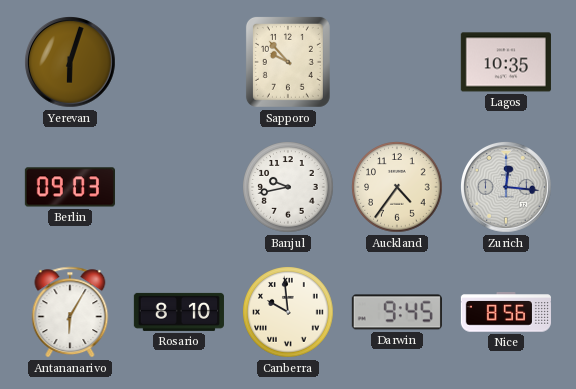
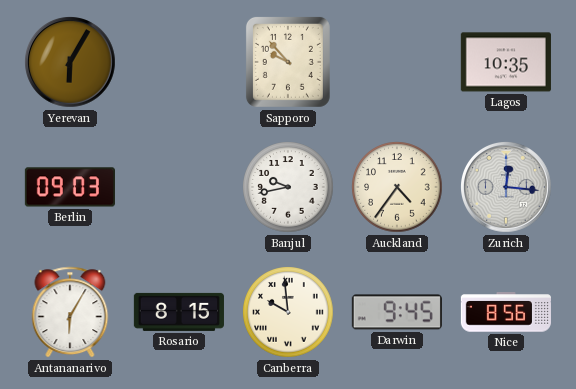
Yerevan: 6:03 -> 6:05 (71, 63)
Rosario: 8:10 -> 8:15 (179, 312)
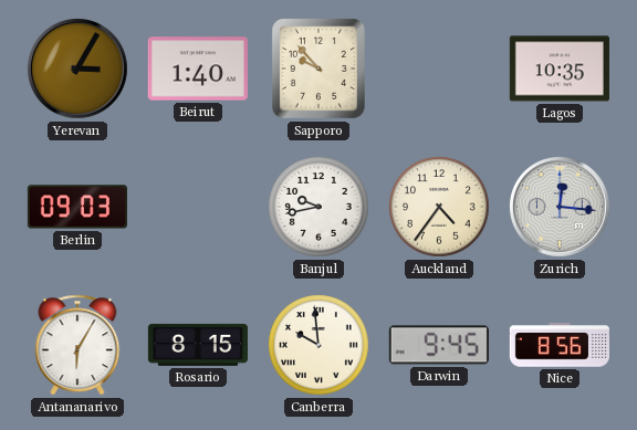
Yerevan: 6:05 -> 3:05 (79, 70)
Beirut: none -> 1:40 (198, 69)
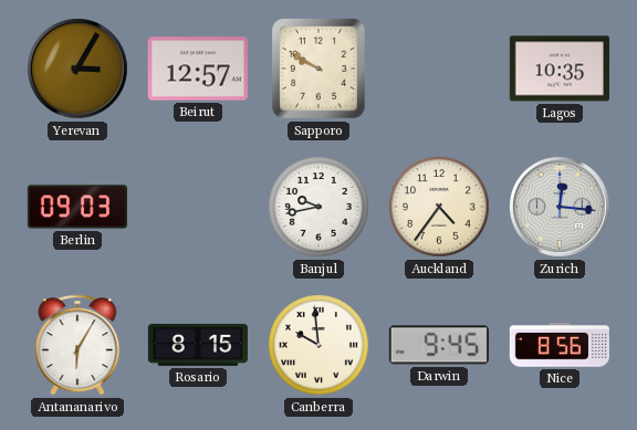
Beirut: 1:40 -> 12:57 (198, 69)
Sapporo: 9:53 -> 9:50 (318, 69)
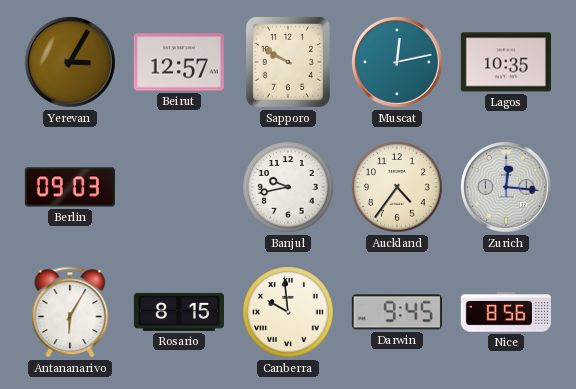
Muscat: none -> 12:13 (398, 63)
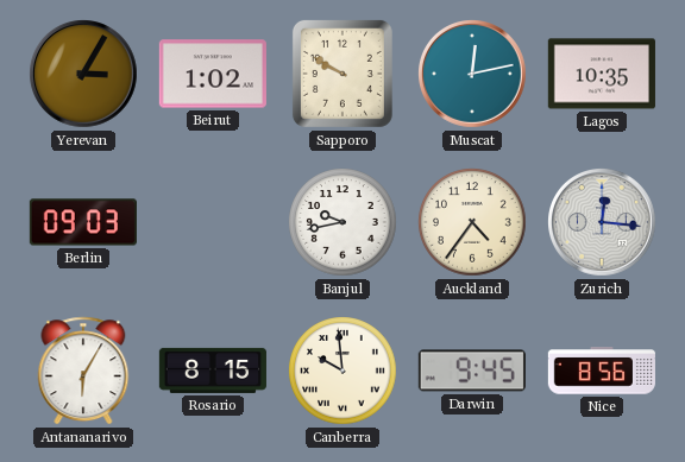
Beirut: 12:57 -> 1:02 (213, 74)
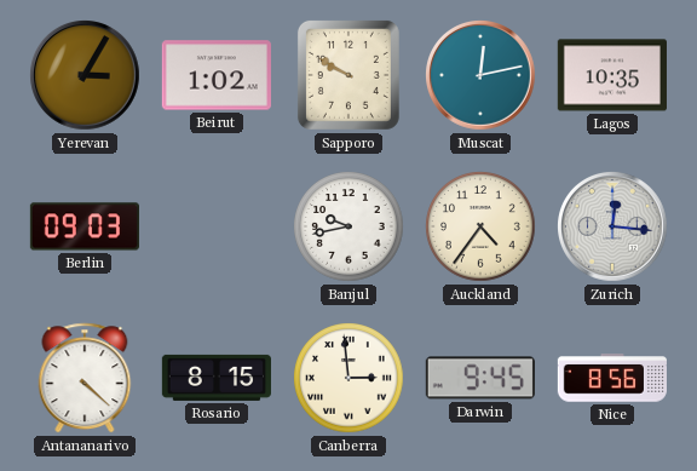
Antananarivo: 6:05 -> 4:22 (85, 378)
Canberra: 9:59 -> 2:59 (348, 378)
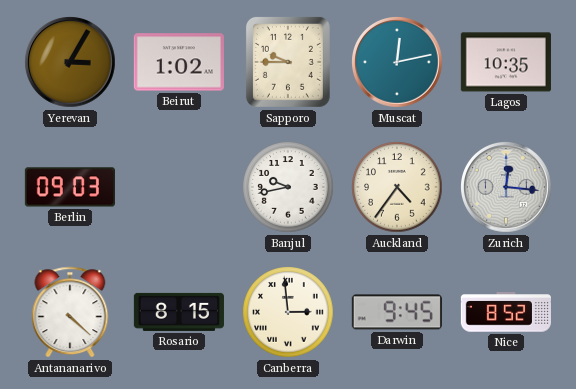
Sapporo: 9:50 -> 9:45 (288, 62)
Nice: 8:56 -> 8:52 (506, 312)
